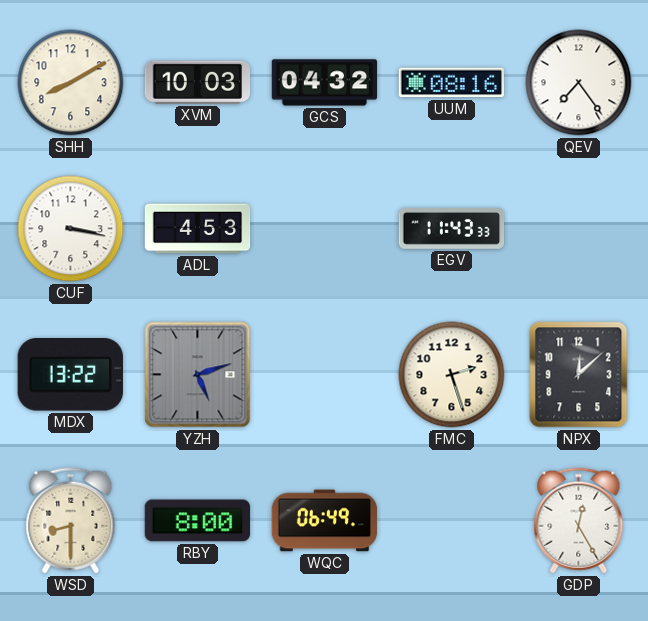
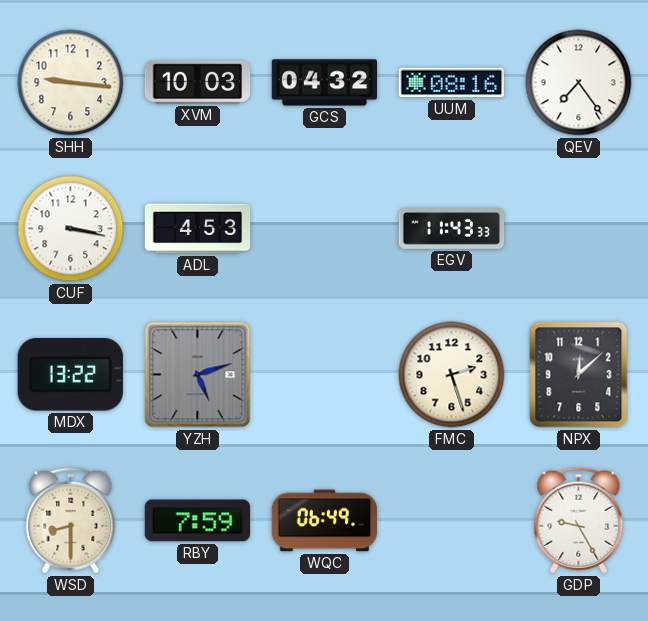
SHH: 8:10 -> 9:16 (71, 83)
RBY: 8:00 -> 7:59 (198, 521)
GDP: 12:25 -> 9:25 (579, 521)
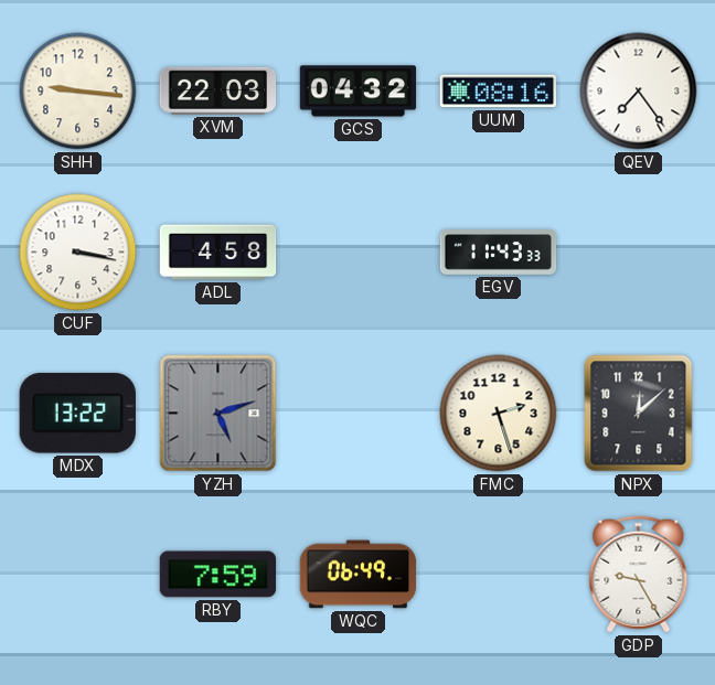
XVM: 10:03 -> 22:03 (218, 90)
ADL: 4:53 -> 4:58 (218, 253)
WSD: 8:30 -> none (71, 521)
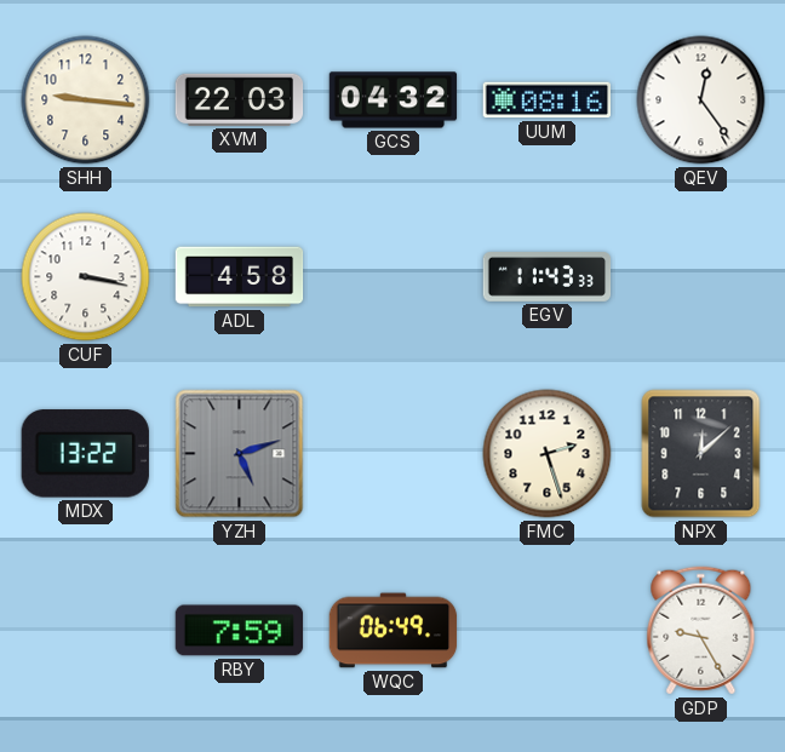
QEV: 7:24 -> 12:24 (701, 101)
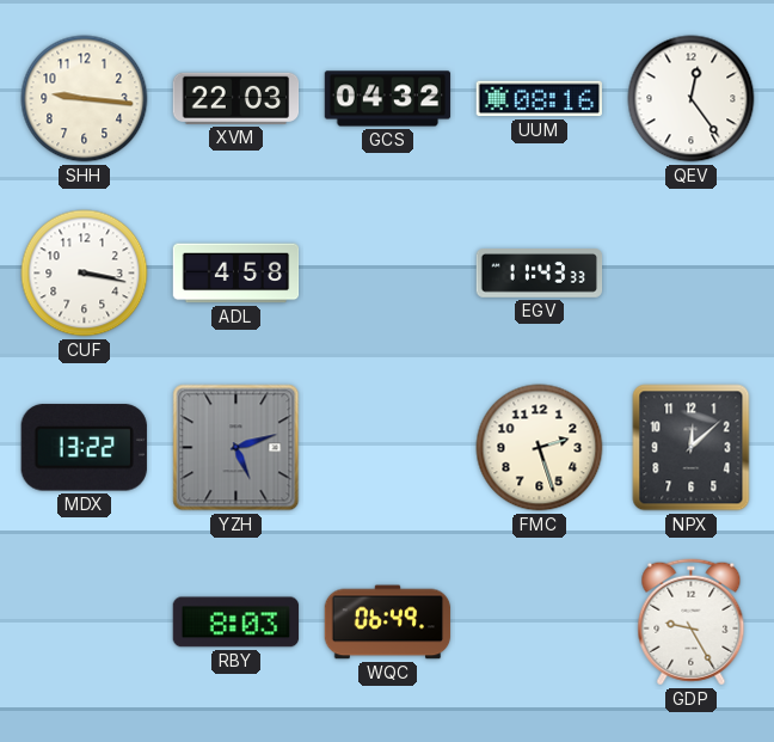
RBY: 7:59 -> 8:03 (236, 623)
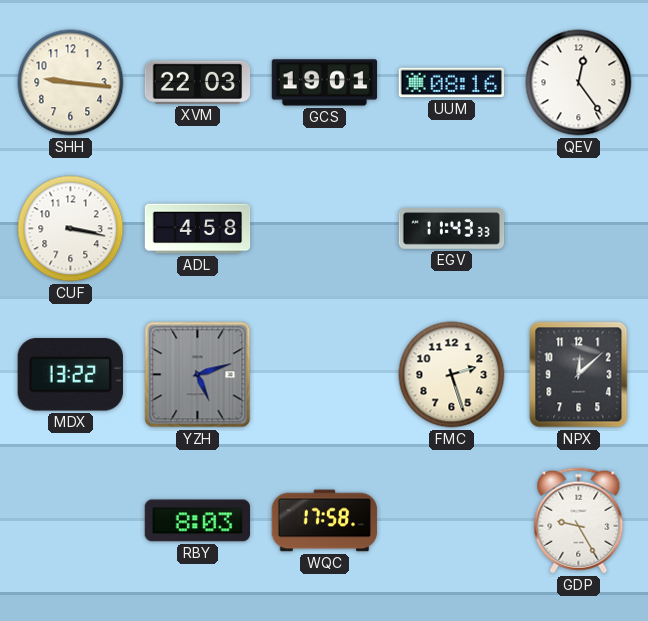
GCS: 04:32 -> 19:01 (325, 83)
WQC: 06:49 -> 17:58 (325, 521)
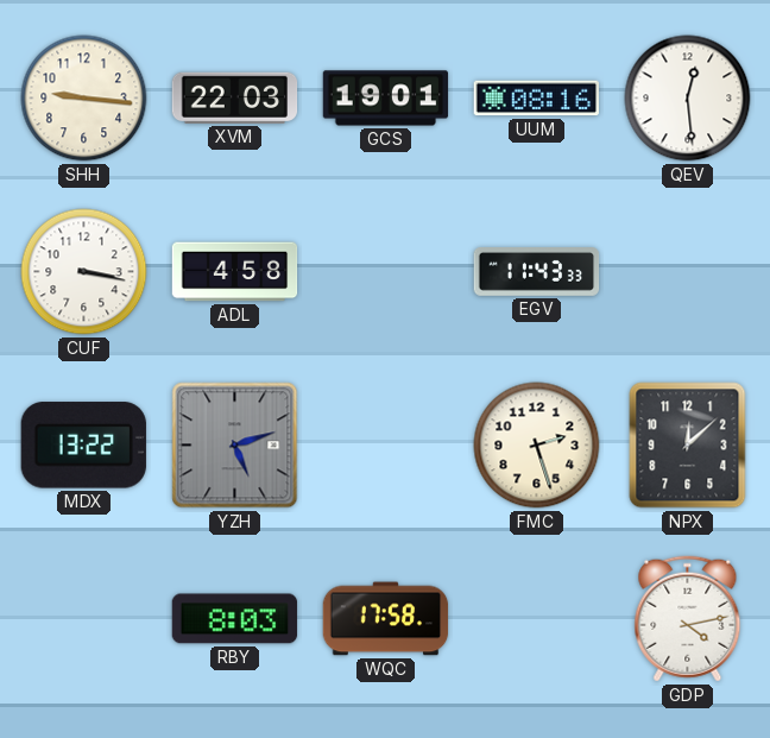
QEV: 12:24 -> 12:29 (688, 99)
GDP: 9:25 -> 4:13 (688, 619)
